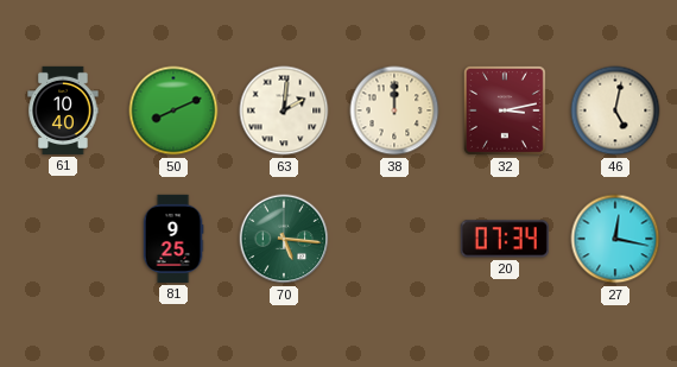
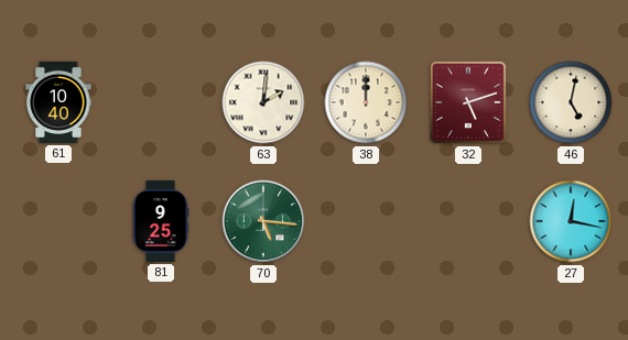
50: 8:11 -> none (173, 110)
32: 3:13 -> 5:12 (468, 102)
20: 07:34 -> none (505, 239)
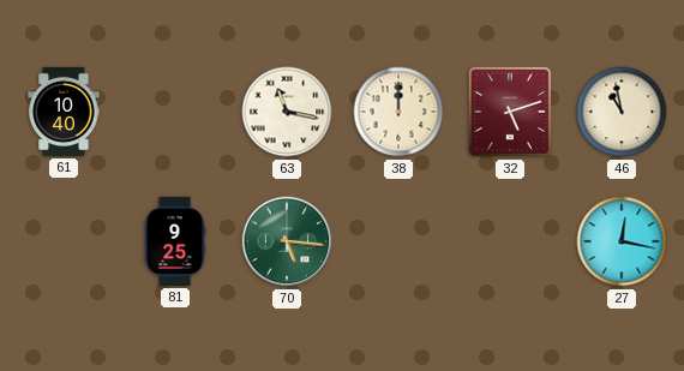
63: 2:01 -> 11:17 (287, 112)
46: 5:02 -> 10:58 (622, 112)
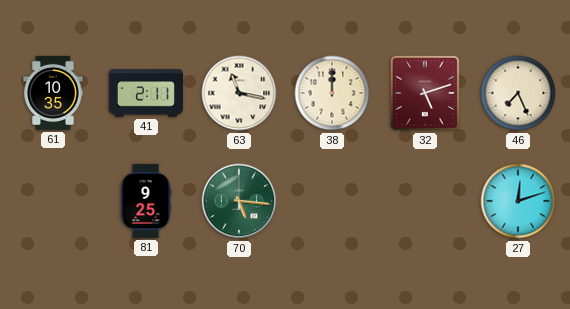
61: 10:40 -> 10:35 (53, 93)
41: none -> 2:11 (146, 93)
46: 10:58 -> 7:26 (518, 93)
27: 12:17 -> 12:12 (518, 201)
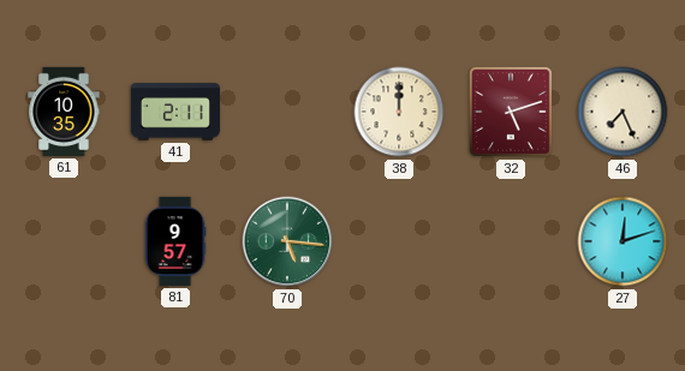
63: 11:17 -> none (239, 93)
81: 9:25 -> 9:57 (175, 241)
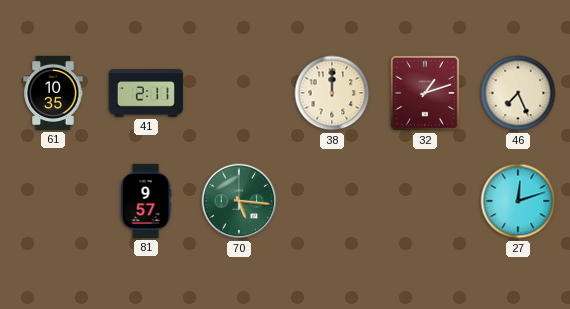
32: 5:12 -> 1:12 (425, 93)
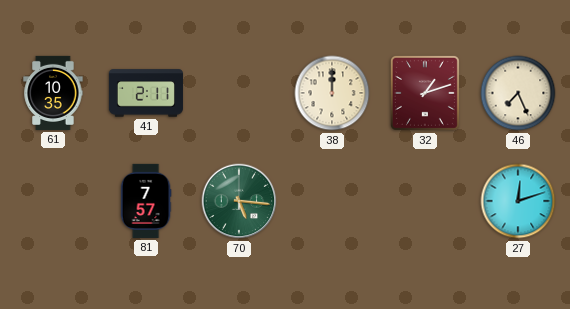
81: 9:57 -> 7:57 (146, 201)
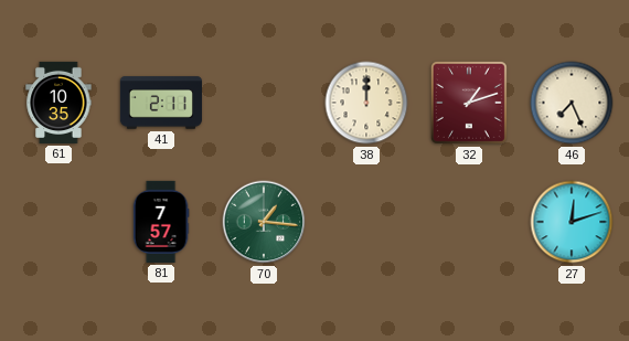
70: 5:16 -> 1:16 (264, 222)
